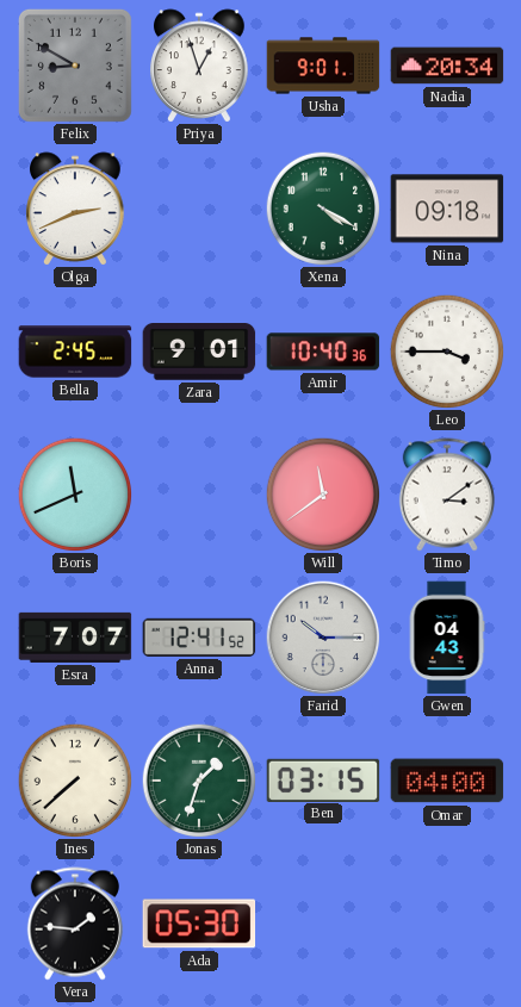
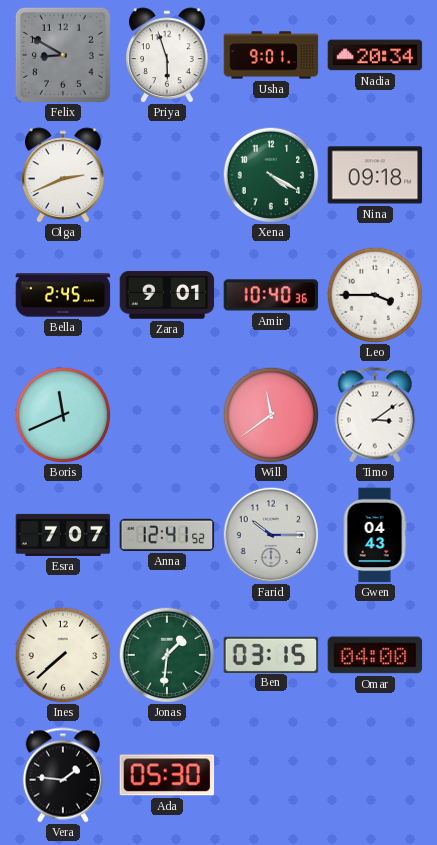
Priya: 12:57 -> 5:57 (167, 55)
Jonas: 1:33 -> 1:31 (167, 655)
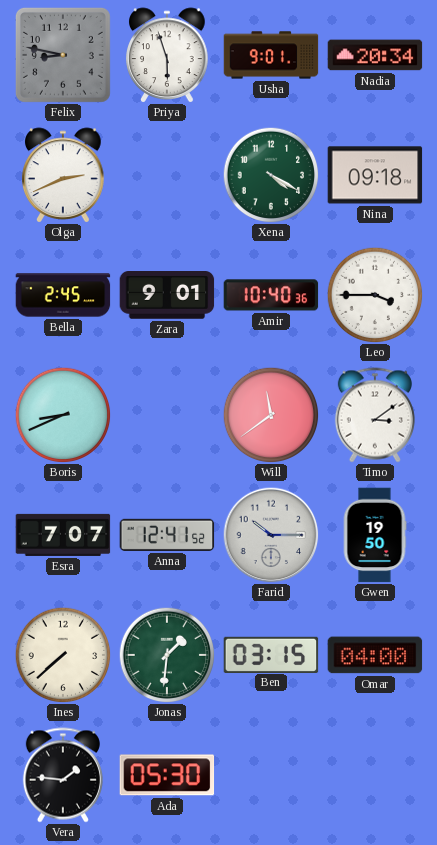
Felix: 8:50 -> 8:47 (63, 55)
Boris: 11:41 -> 8:41 (63, 415)
Gwen: 04:43 -> 19:50 (375, 535)
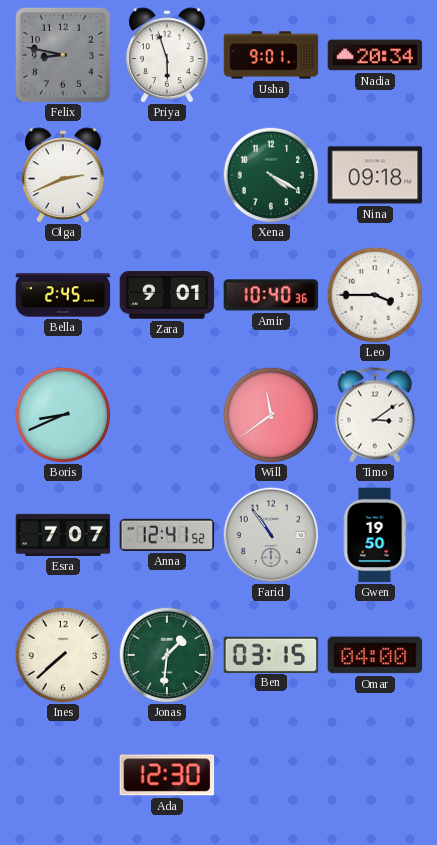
Farid: 10:15 -> 10:54 (271, 535)
Vera: 1:46 -> none (63, 775)
Ada: 05:30 -> 12:30 (167, 775)
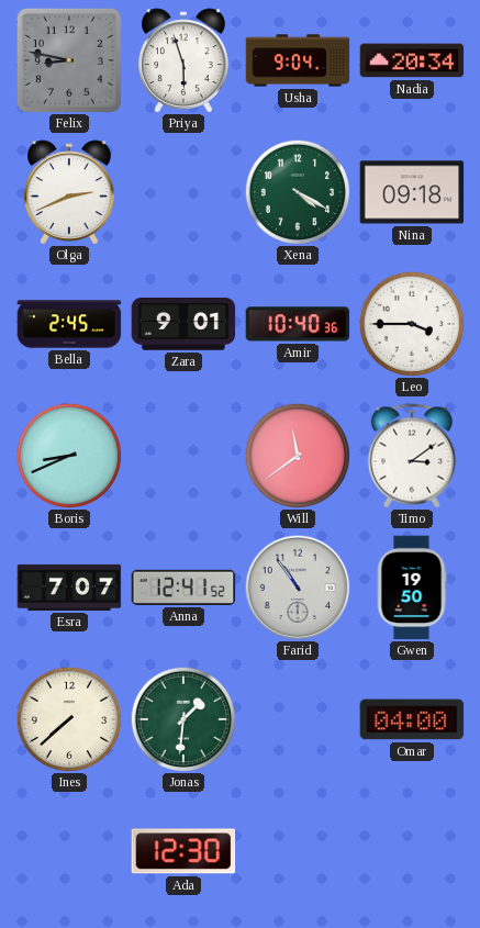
Usha: 9:01 -> 9:04 (298, 60)
Ben: 03:15 -> none (271, 654)
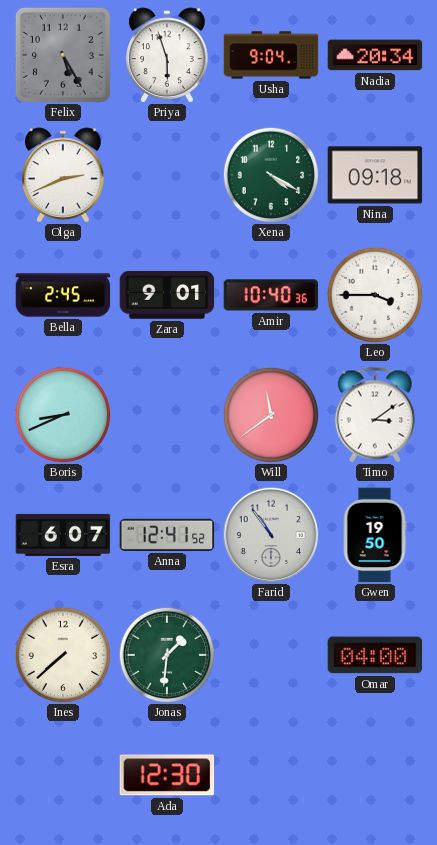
Felix: 8:47 -> 5:25 (63, 55)
Esra: 7:07 -> 6:07 (63, 535)
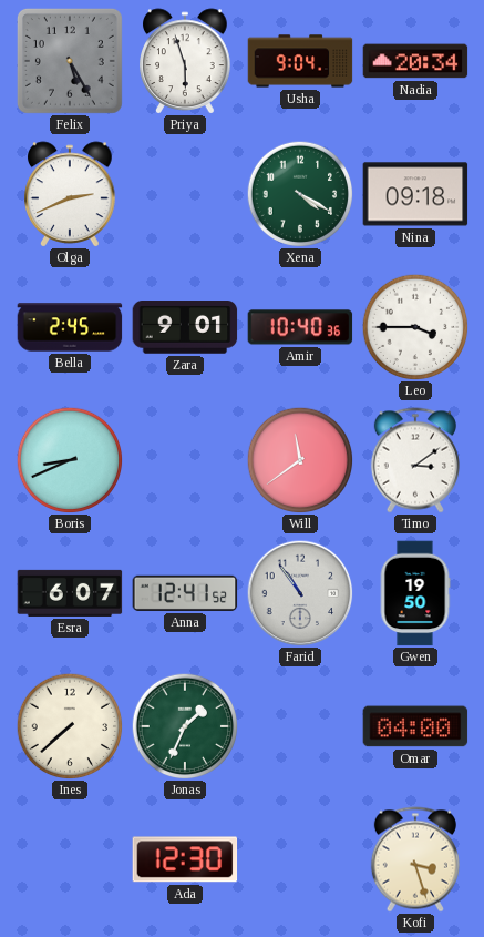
Jonas: 1:31 -> 1:34 (185, 726)
Kofi: none -> 3:27 (415, 859)
